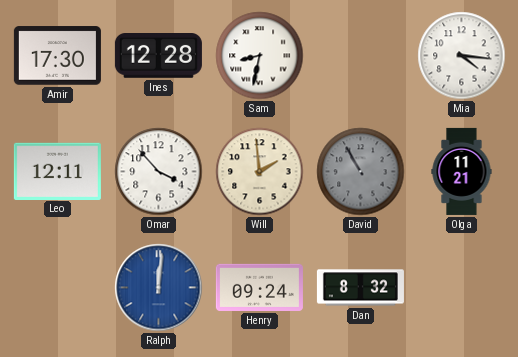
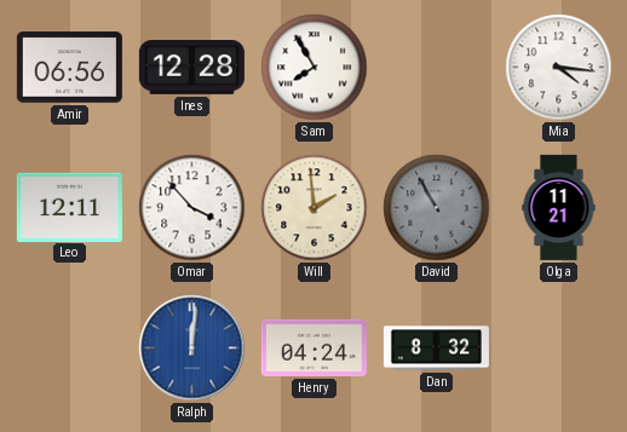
Amir: 17:30 -> 06:56 (69, 68)
Sam: 8:32 -> 7:55 (315, 68)
Henry: 09:24 -> 04:24 (313, 347)
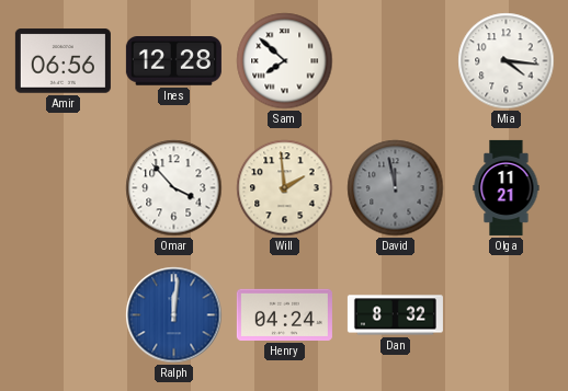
Sam: 7:55 -> 7:52 (285, 61)
Leo: 12:11 -> none (69, 207)
David: 10:55 -> 11:58 (396, 188)
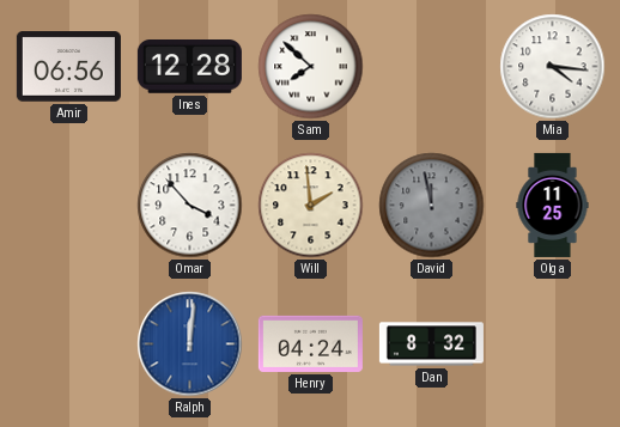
Olga: 11:21 -> 11:25 (553, 205)
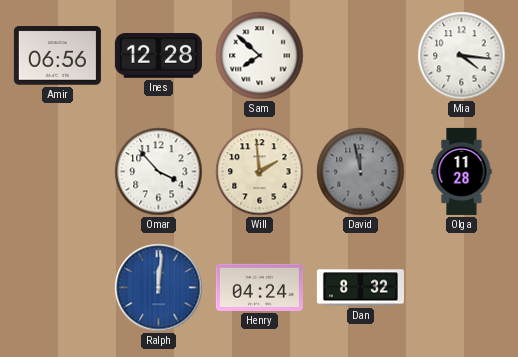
Olga: 11:25 -> 11:28 (462, 171)
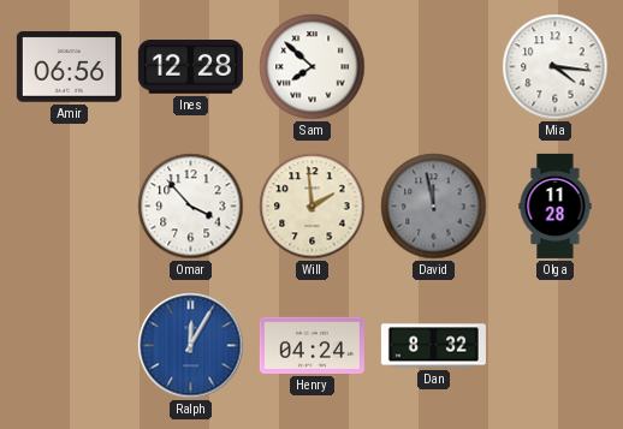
Ralph: 12:01 -> 12:05 (191, 346)
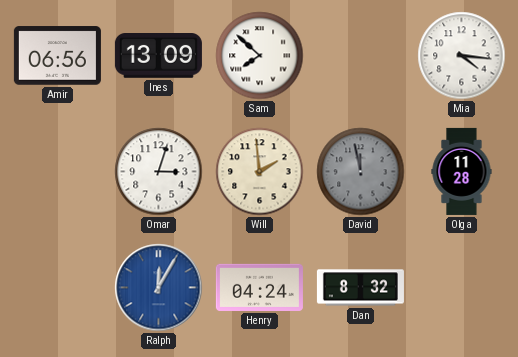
Ines: 12:28 -> 13:09 (158, 56)
Omar: 3:53 -> 3:03 (159, 172)
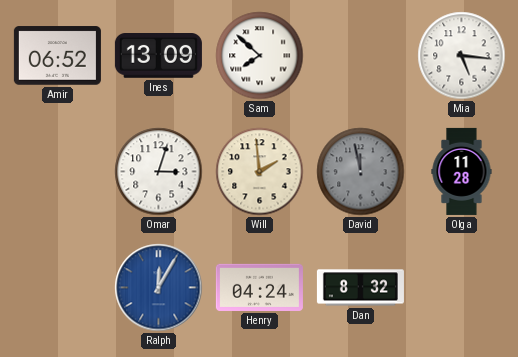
Amir: 06:56 -> 06:52 (57, 56)
Mia: 4:16 -> 5:16 (462, 56)
